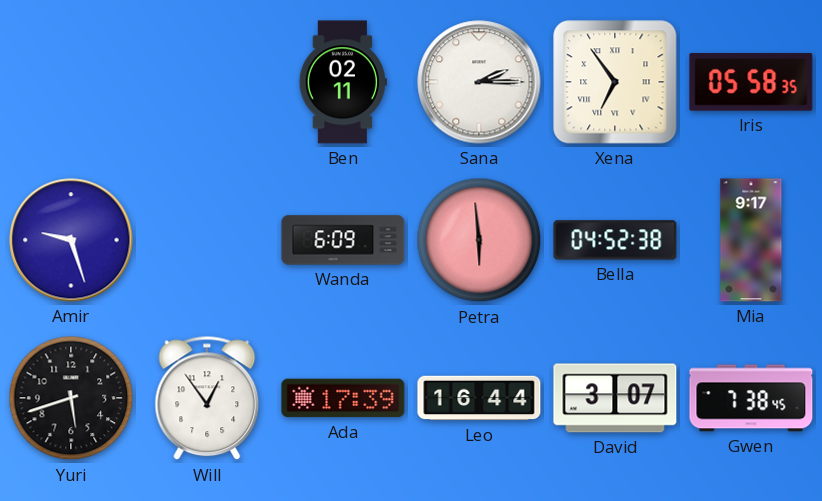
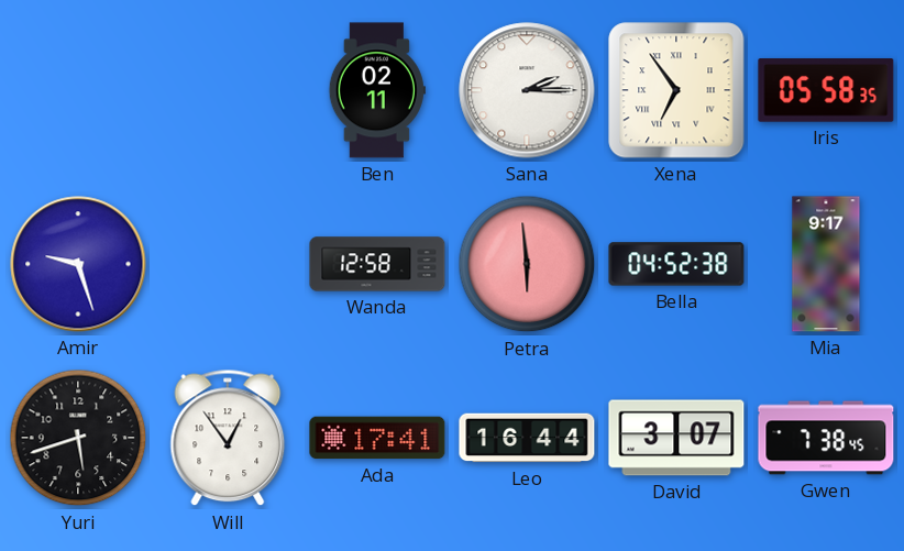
Wanda: 6:09 -> 12:58 (377, 264)
Ada: 17:39 -> 17:41 (377, 438)
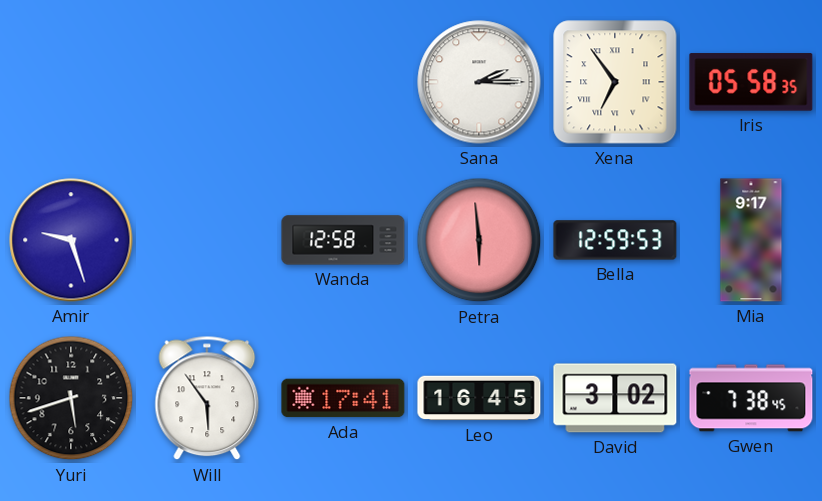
Ben: 02:11 -> none (377, 90)
Bella: 04:52 -> 12:59 (615, 240)
Will: 12:54 -> 5:54 (207, 398)
Leo: 16:44 -> 16:45 (479, 398)
David: 3:07 -> 3:02 (615, 398)
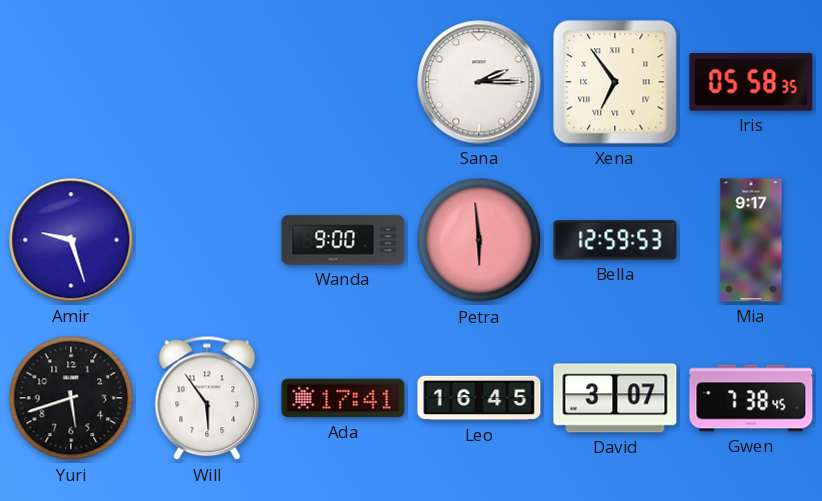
Wanda: 12:58 -> 9:00 (343, 240)
David: 3:02 -> 3:07 (615, 398)
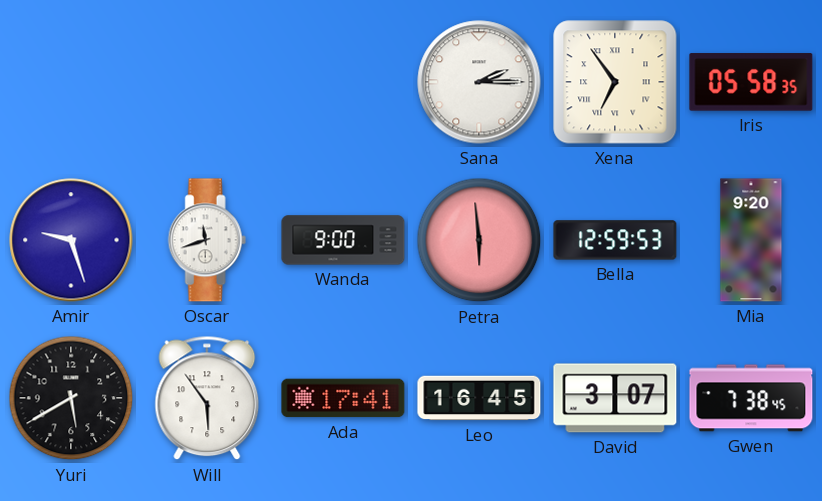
Oscar: none -> 11:42 (207, 240)
Mia: 9:17 -> 9:20 (751, 240)
Yuri: 5:42 -> 5:40 (71, 398)
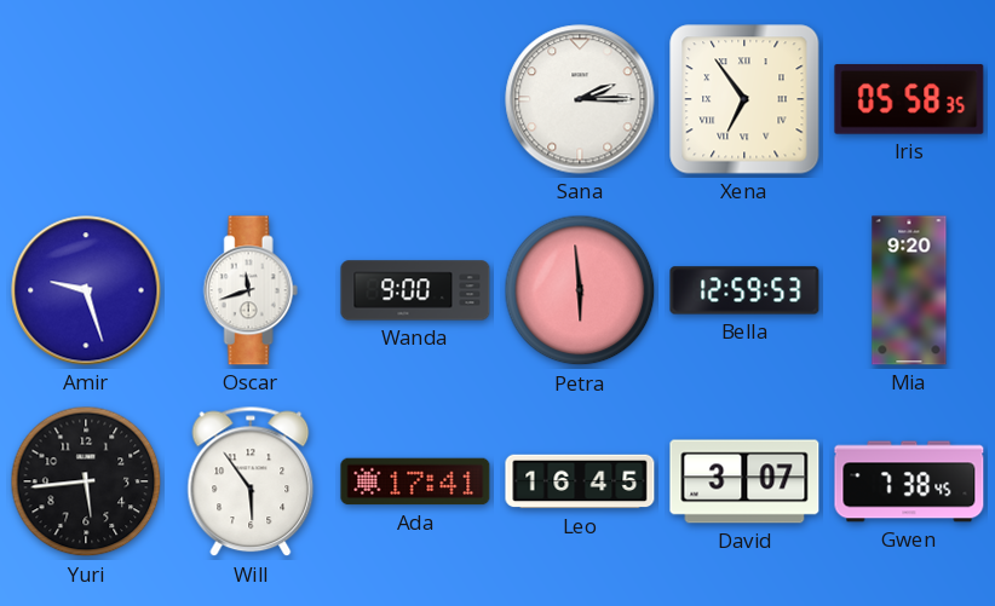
Yuri: 5:40 -> 5:44 (86, 481)
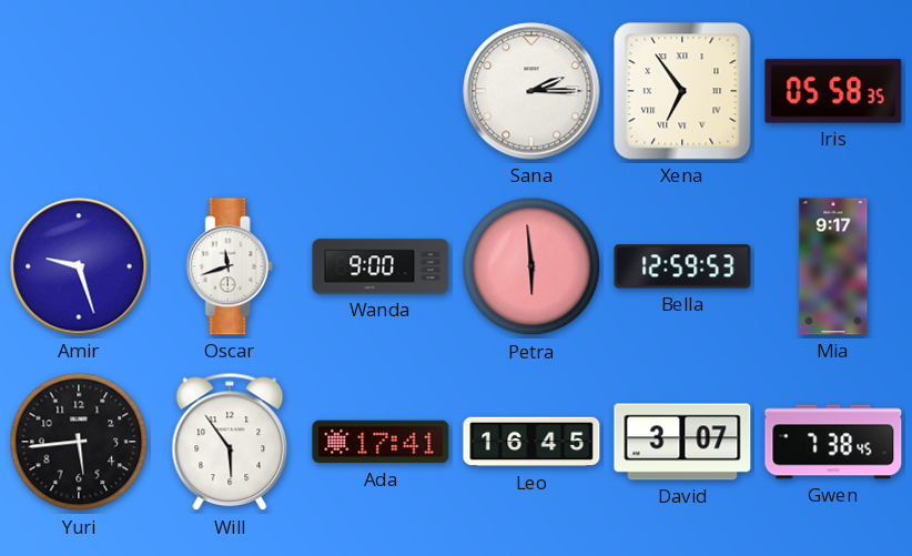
Mia: 9:20 -> 9:17 (833, 266)
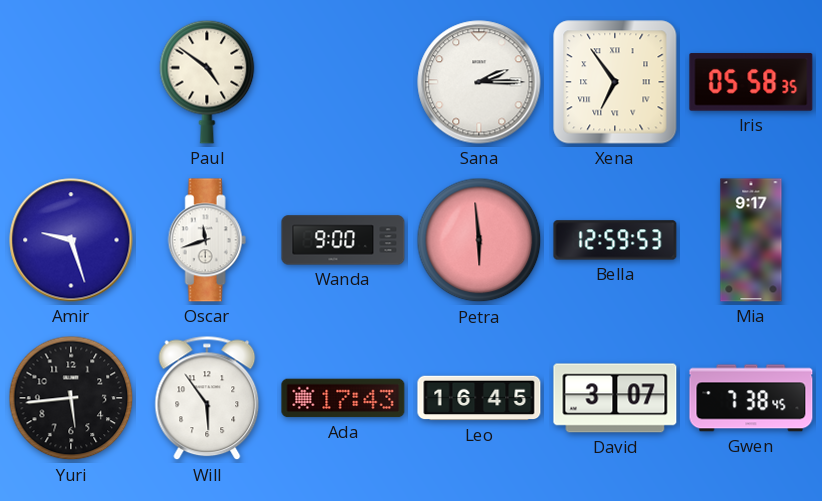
Paul: none -> 4:51 (207, 82)
Ada: 17:41 -> 17:43 (343, 398)
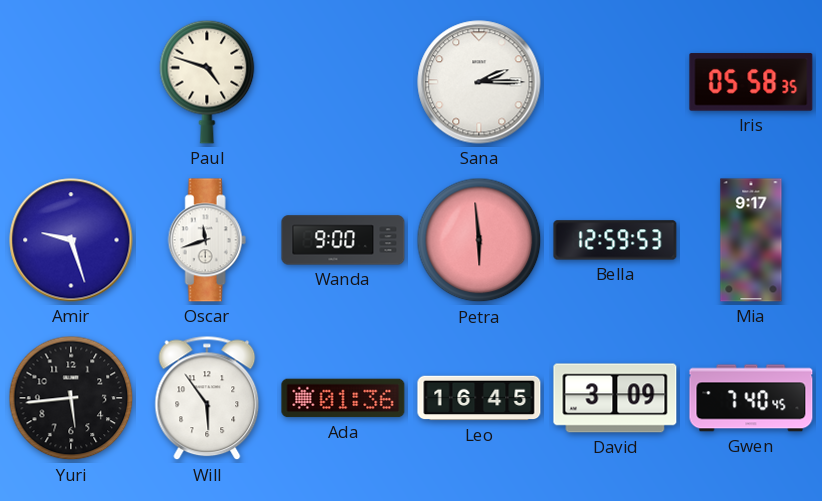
Paul: 4:51 -> 4:48 (207, 82)
Xena: 6:54 -> none (615, 82)
Ada: 17:43 -> 01:36 (343, 398)
David: 3:07 -> 3:09 (615, 398)
Gwen: 7:38 -> 7:40 (751, 398)
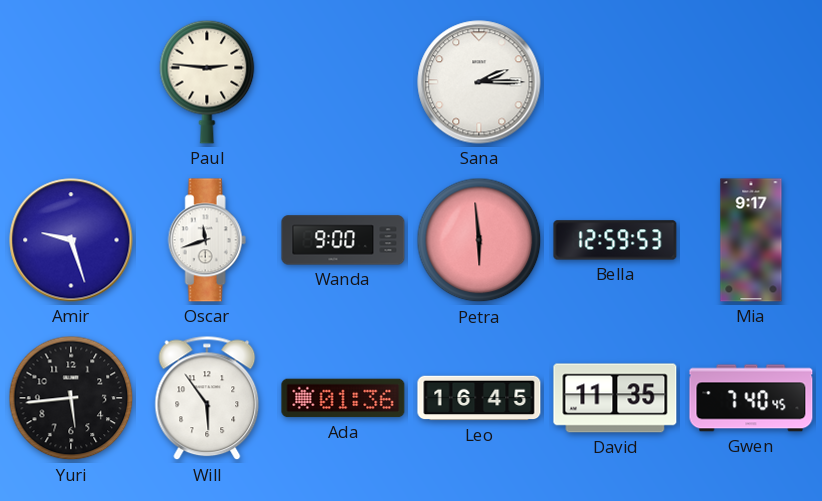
Paul: 4:48 -> 2:46 (207, 82)
Iris: 05:58 -> none (751, 82)
David: 3:09 -> 11:35 (615, 398)
